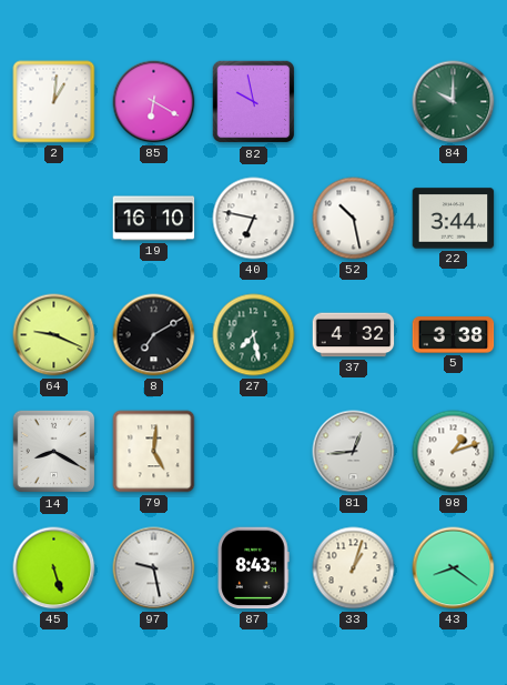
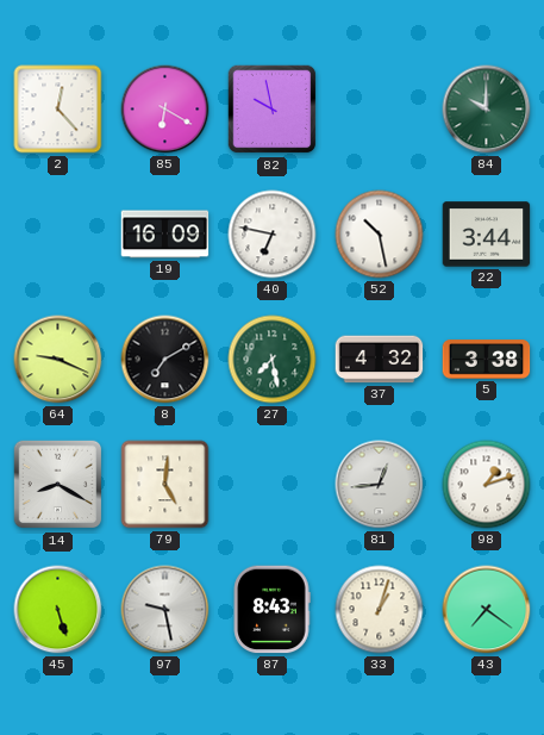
2: 1:01 -> 12:23 (58, 110)
19: 16:10 -> 16:09 (165, 235)
43: 8:21 -> 7:21 (487, 610)
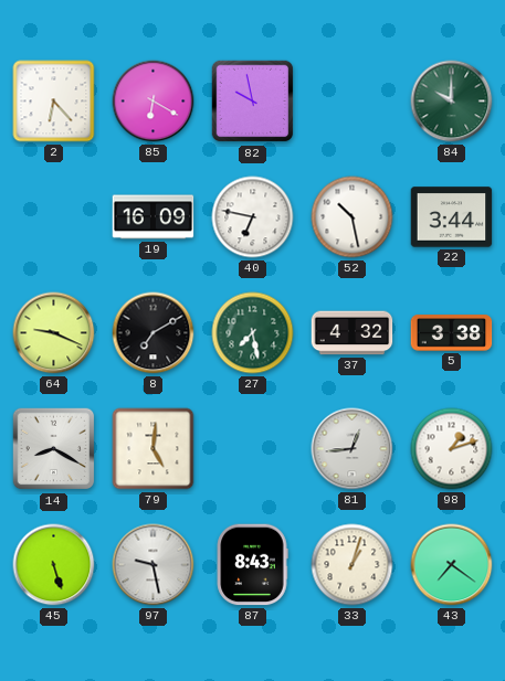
2: 12:23 -> 6:23 (54, 102)
